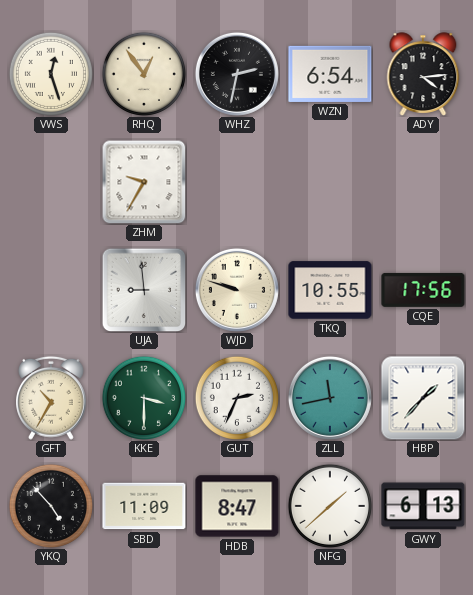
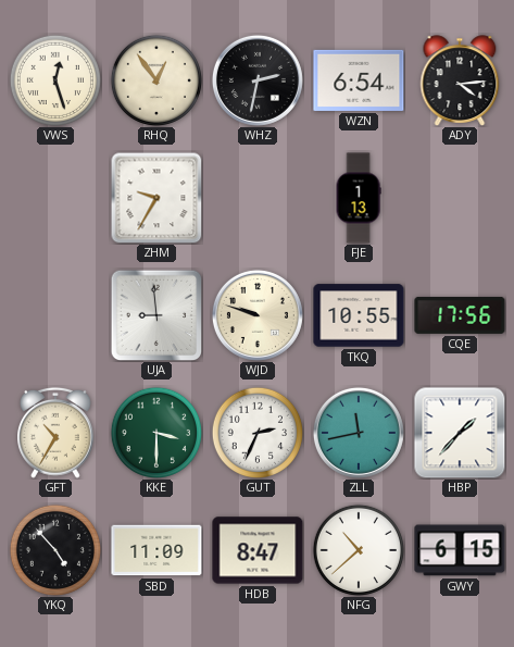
FJE: none -> 1:13 (359, 198)
NFG: 1:38 -> 10:38 (359, 549)
GWY: 6:13 -> 6:15 (460, 550)
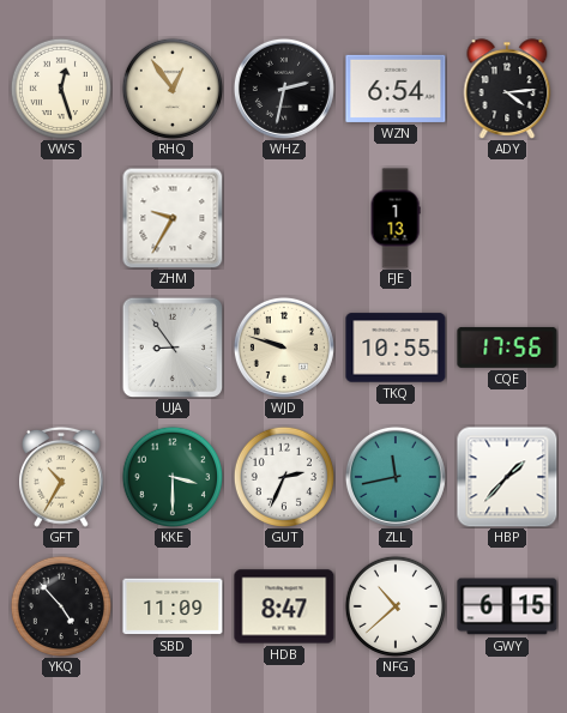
UJA: 8:59 -> 8:54 (173, 348)
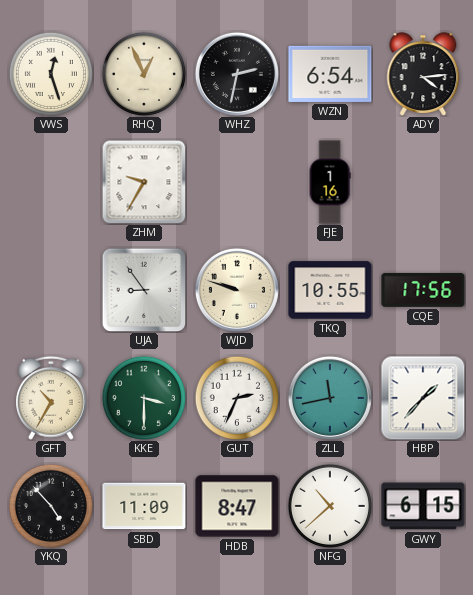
RHQ: 12:54 -> 12:56 (144, 73)
FJE: 1:13 -> 1:16 (330, 182)
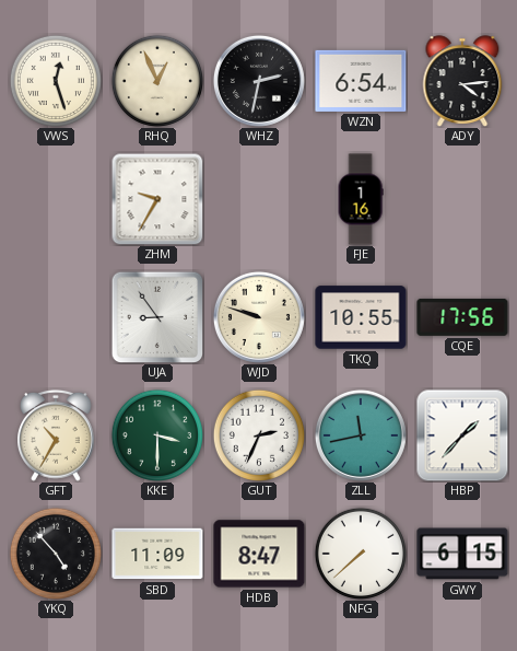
NFG: 10:38 -> 7:38 (361, 553)
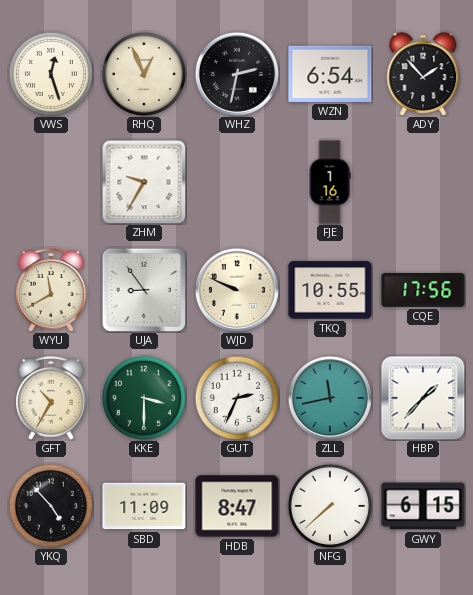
ADY: 4:14 -> 1:53 (423, 74)
WYU: none -> 11:40 (52, 290)
WJD: 9:48 -> 9:49 (237, 290)
